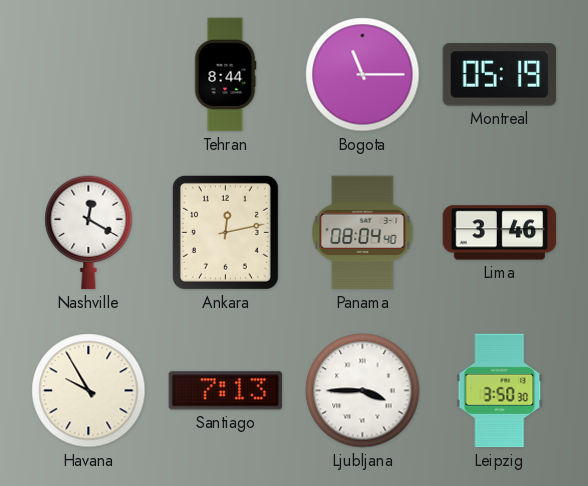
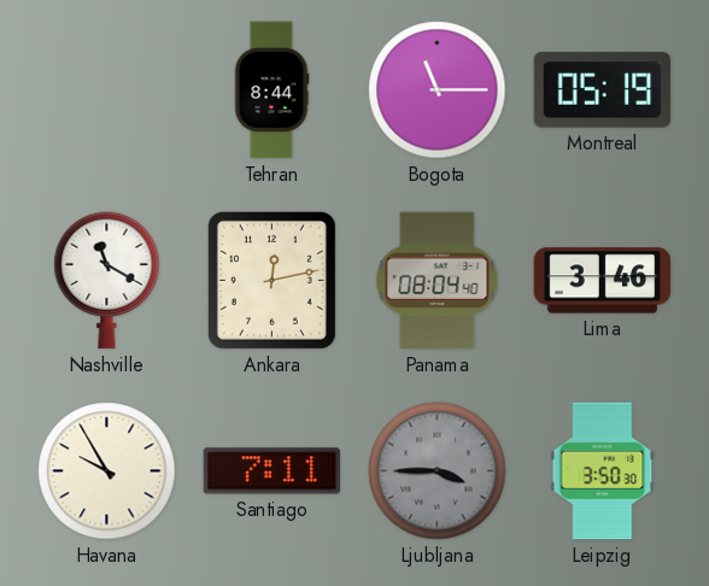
Nashville: 12:20 -> 11:20 (107, 281)
Santiago: 7:13 -> 7:11 (273, 471)
Ljubljana dial: white -> grey (438, 471)
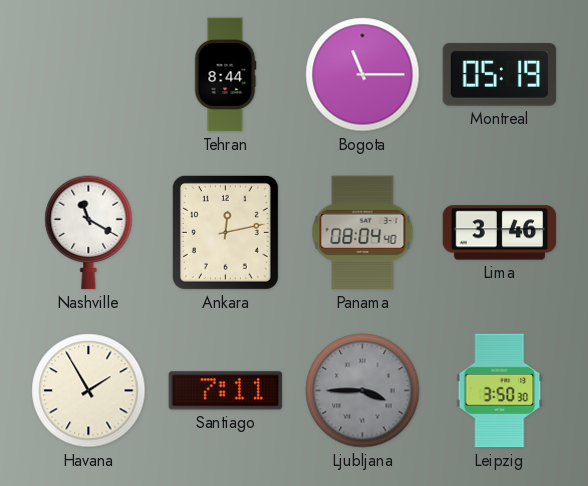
Havana: 9:55 -> 1:55 (89, 391)
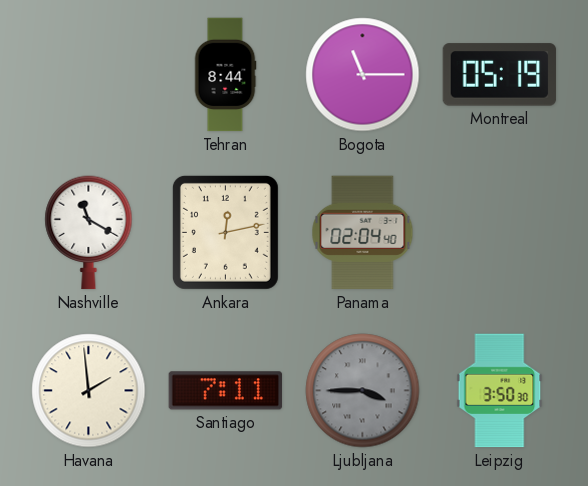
Panama: 08:04 -> 02:04 (363, 233)
Lima: 3:46 -> none (500, 233)
Havana: 1:55 -> 1:59 (89, 391)
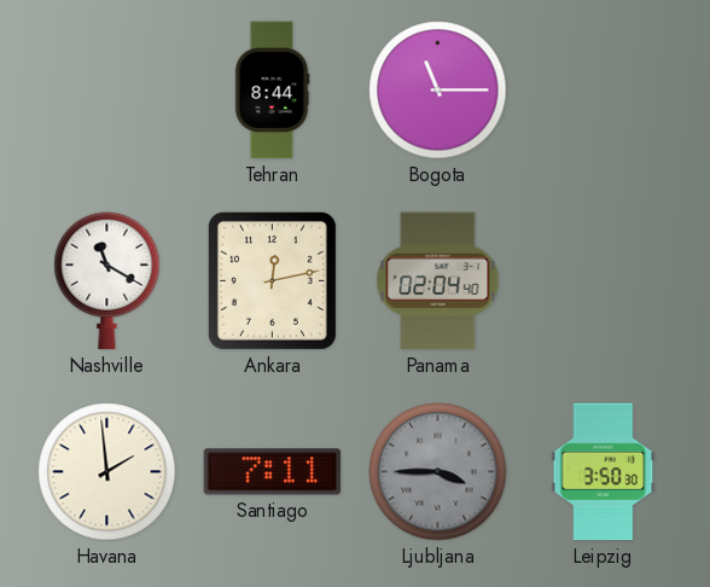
Montreal: 05:19 -> none (500, 75)
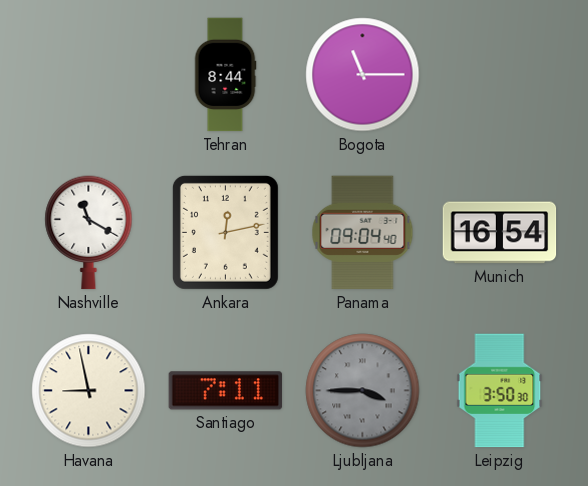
Panama: 02:04 -> 09:04 (363, 233)
Munich: none -> 16:54 (500, 233)
Havana: 1:59 -> 8:58 (89, 391)
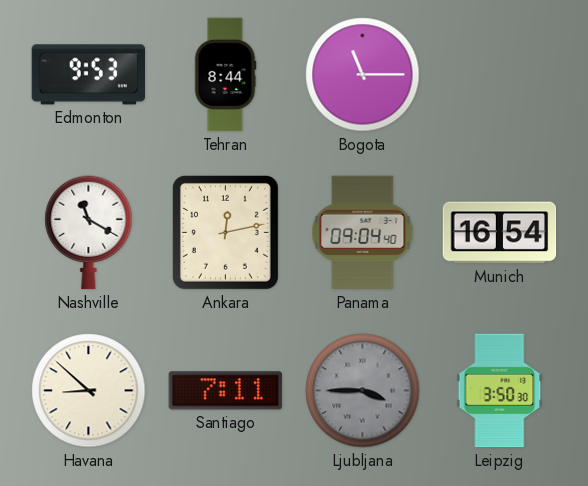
Edmonton: none -> 9:53 (89, 75)
Havana: 8:58 -> 8:52 (89, 391)
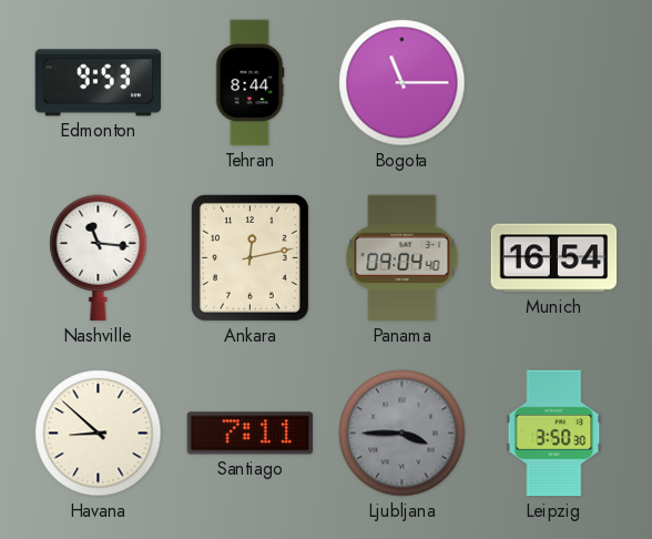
Nashville: 11:20 -> 11:16 (99, 258)
